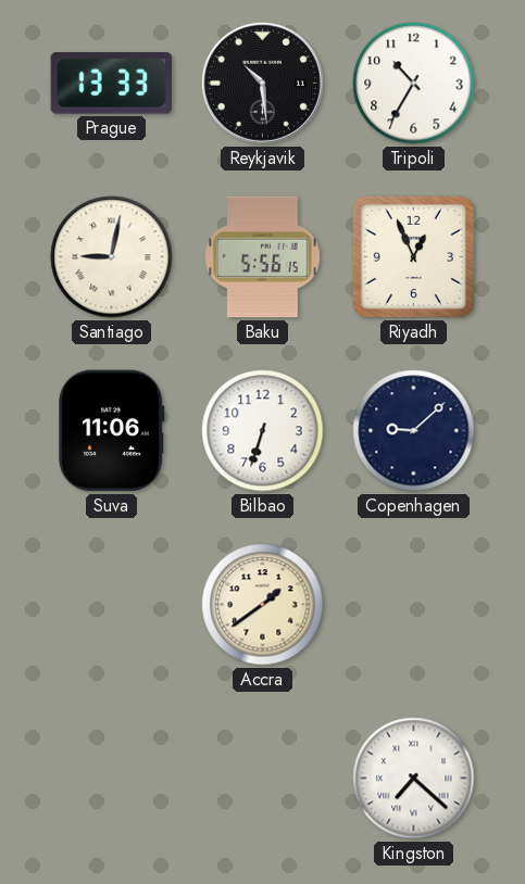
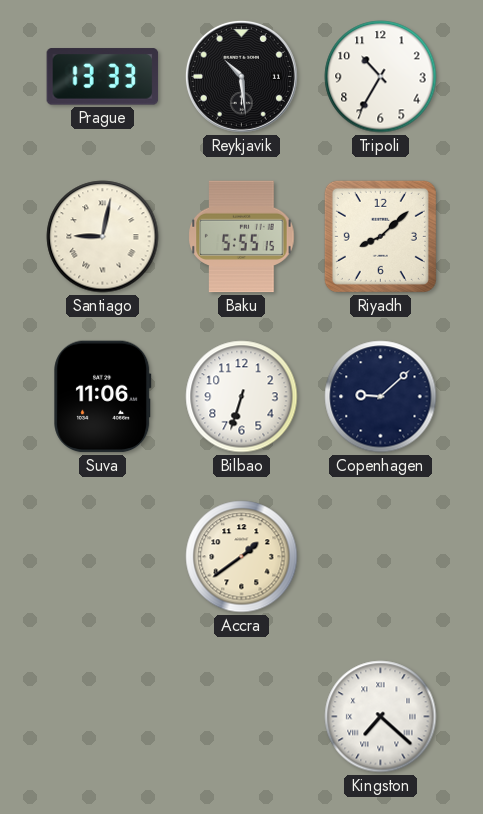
Baku: 5:56 -> 5:55 (242, 237)
Riyadh: 12:56 -> 8:08 (380, 236)
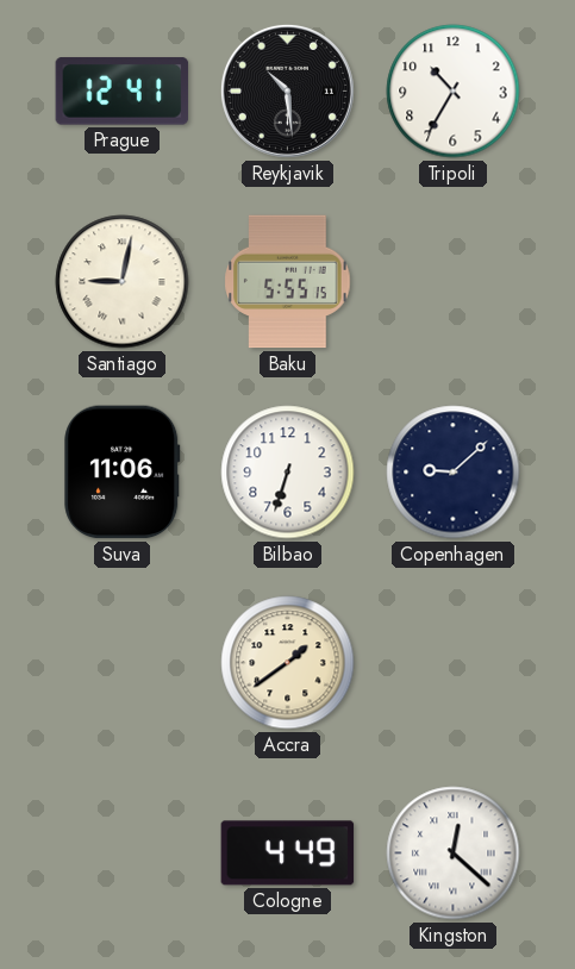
Prague: 13:33 -> 12:41 (123, 92)
Riyadh: 8:08 -> none (380, 236)
Cologne: none -> 4:49 (288, 854)
Kingston: 7:22 -> 12:22 (454, 854)
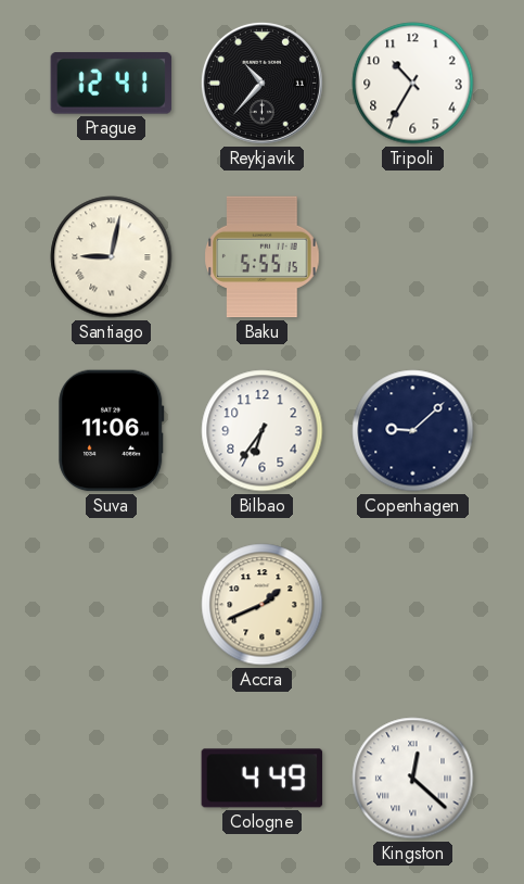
Reykjavik: 10:29 -> 10:37 (261, 83)
Bilbao: 6:33 -> 6:36 (263, 431)
Accra: 1:39 -> 1:41 (263, 605)
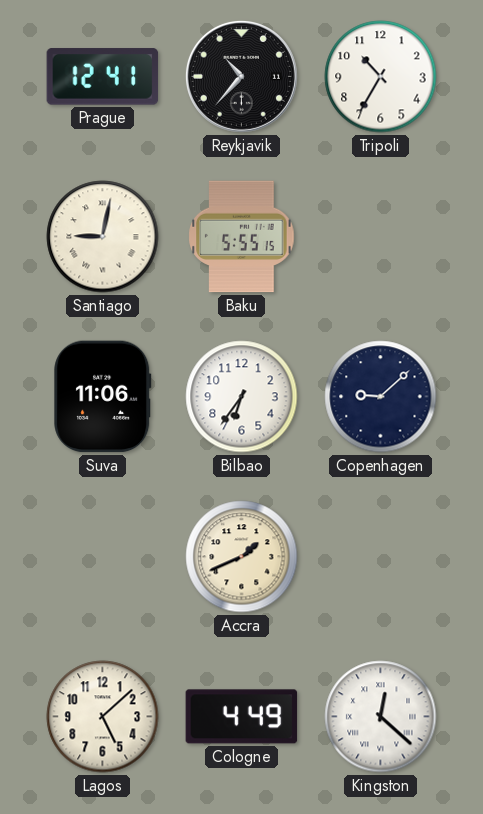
Lagos: none -> 5:08 (103, 717)
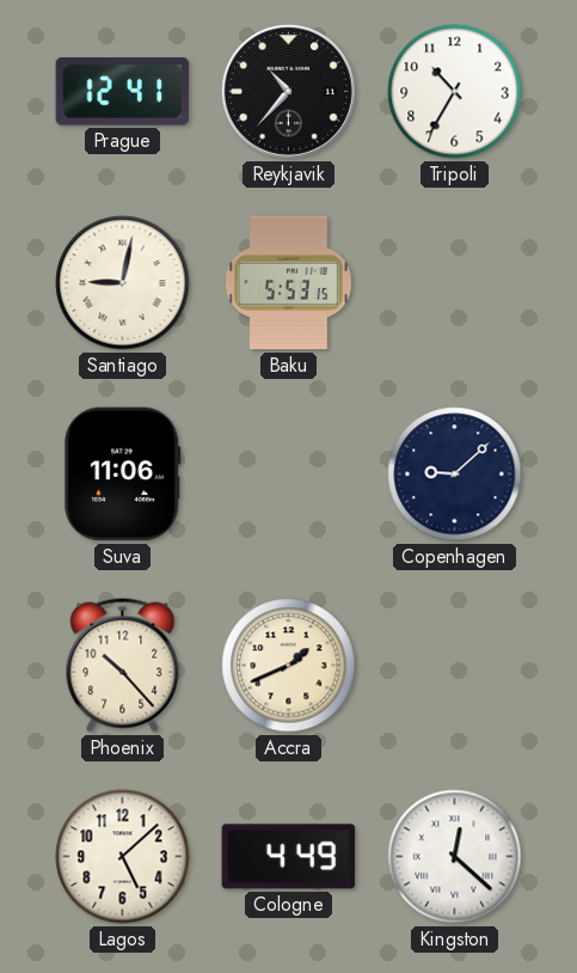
Baku: 5:55 -> 5:53 (289, 283)
Bilbao: 6:36 -> none (242, 397)
Phoenix: none -> 10:23 (123, 666)
